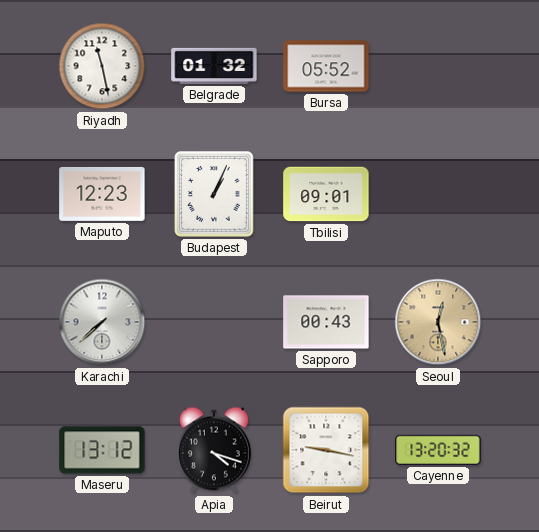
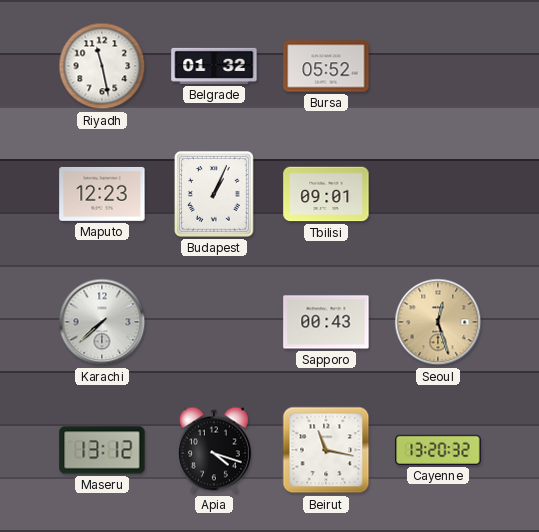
Seoul: 12:28 -> 12:27 (438, 322)
Beirut: 9:17 -> 11:17 (326, 450)
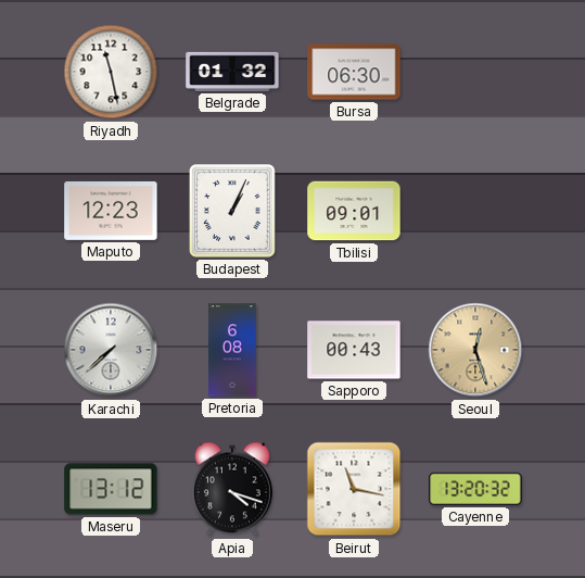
Bursa: 05:52 -> 06:30 (354, 72)
Pretoria: none -> 6:08 (233, 350)
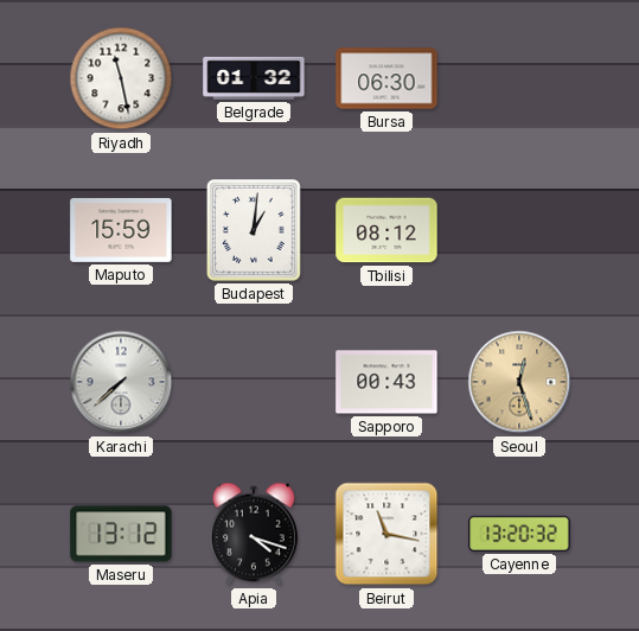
Maputo: 12:23 -> 15:59 (121, 230)
Budapest: 1:04 -> 1:01 (255, 230)
Tbilisi: 09:01 -> 08:12 (386, 230)
Pretoria: 6:08 -> none (233, 350)
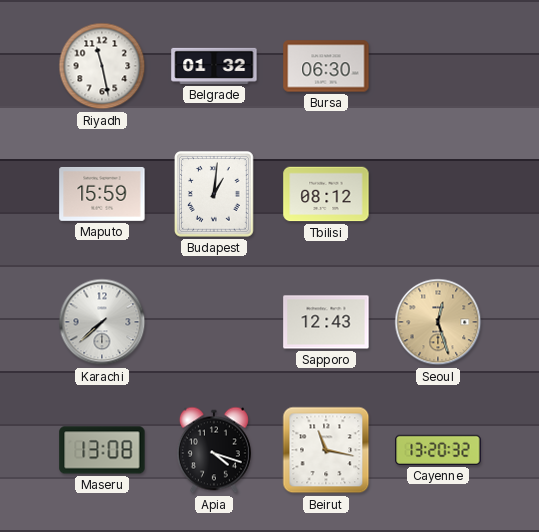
Sapporo: 00:43 -> 12:43 (326, 322)
Maseru: 13:12 -> 13:08 (102, 450)
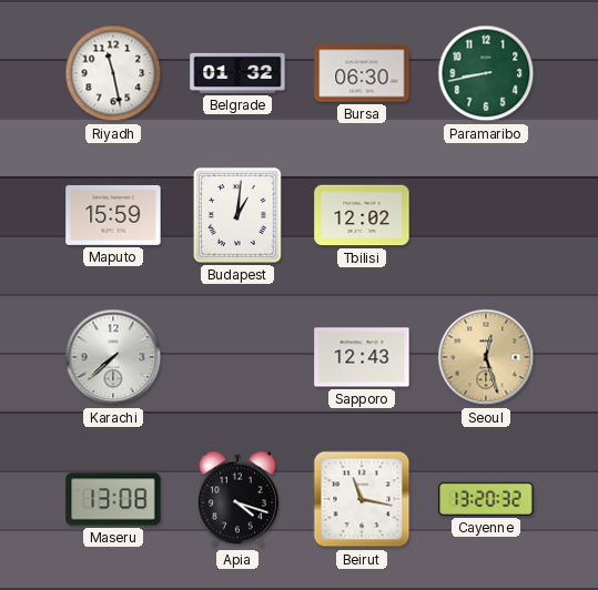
Paramaribo: none -> 8:43 (486, 73)
Tbilisi: 08:12 -> 12:02 (362, 215)
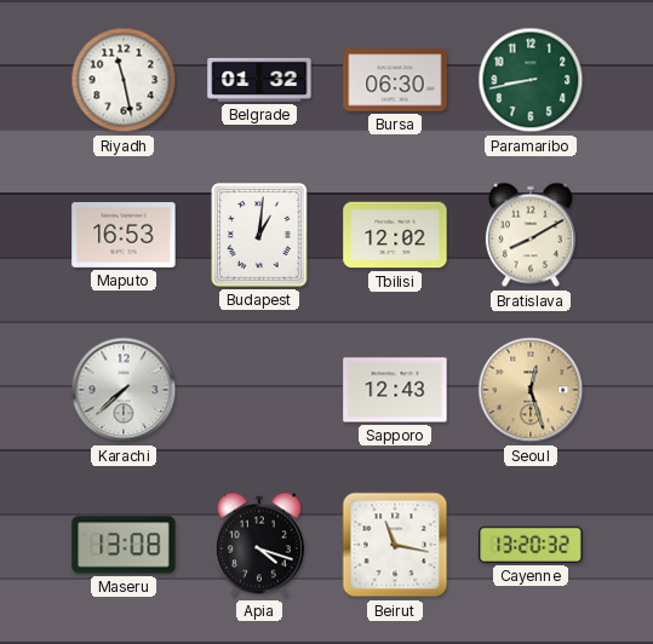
Maputo: 15:59 -> 16:53 (124, 235)
Bratislava: none -> 8:10 (531, 235)
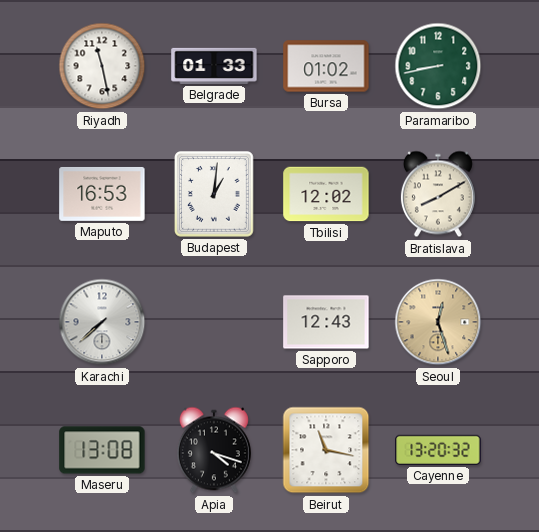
Belgrade: 01:32 -> 01:33 (214, 66)
Bursa: 06:30 -> 01:02 (326, 66)
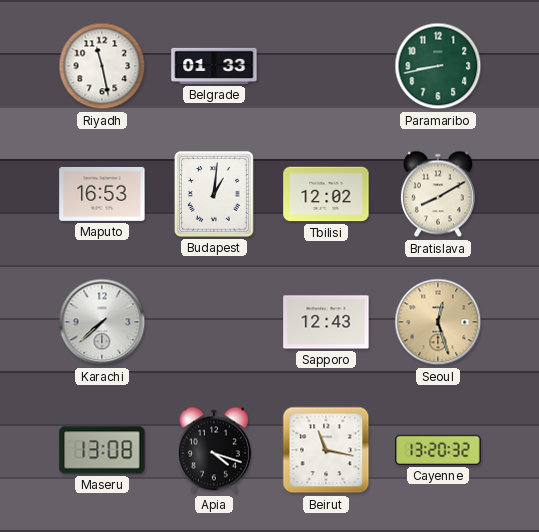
Bursa: 01:02 -> none (326, 66)
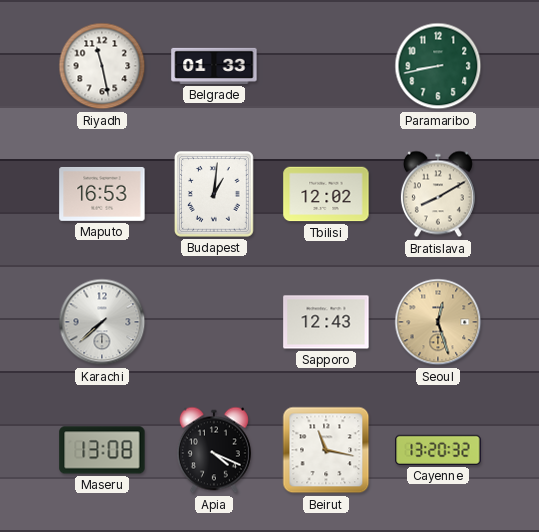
Apia: 4:18 -> 4:19 (214, 450)
